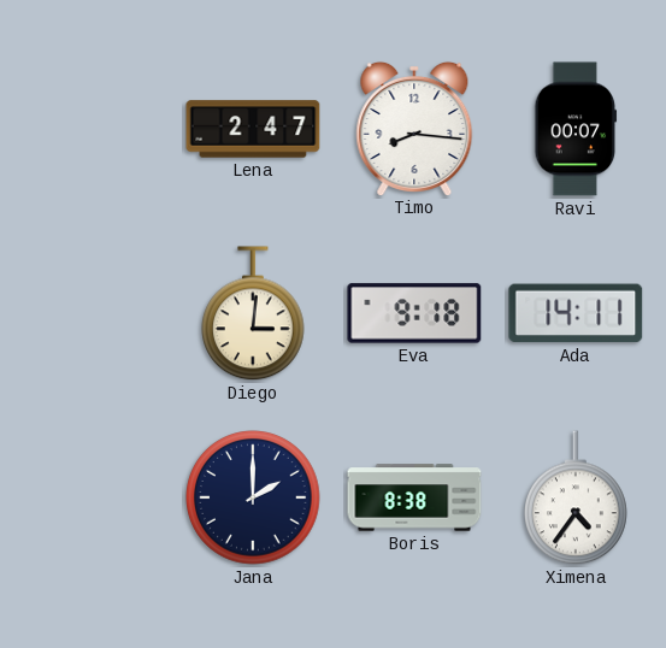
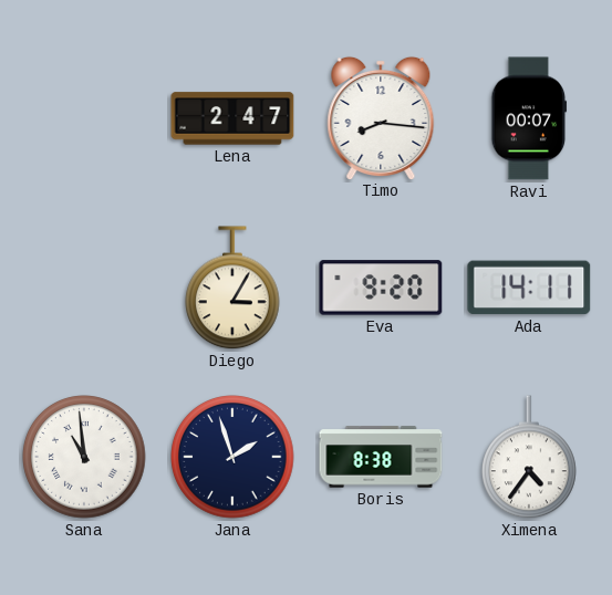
Diego: 3:01 -> 3:05 (234, 289)
Eva: 9:18 -> 9:20 (381, 288)
Sana: none -> 10:59 (84, 457)
Jana: 2:00 -> 1:57 (232, 457)
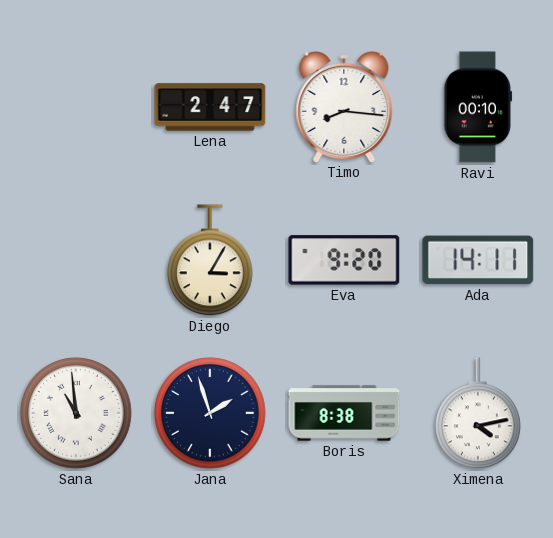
Ravi: 00:07 -> 00:10 (478, 107)
Ximena: 4:36 -> 4:13 (479, 414)
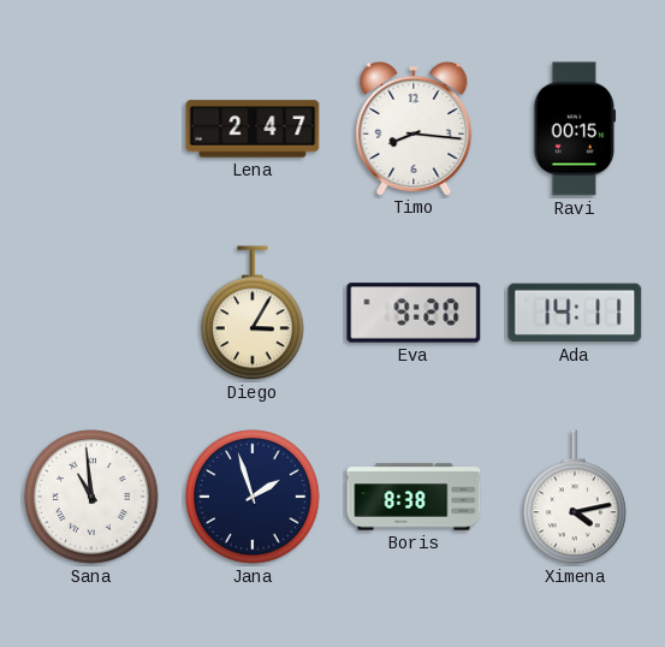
Ravi: 00:10 -> 00:15 (575, 129)
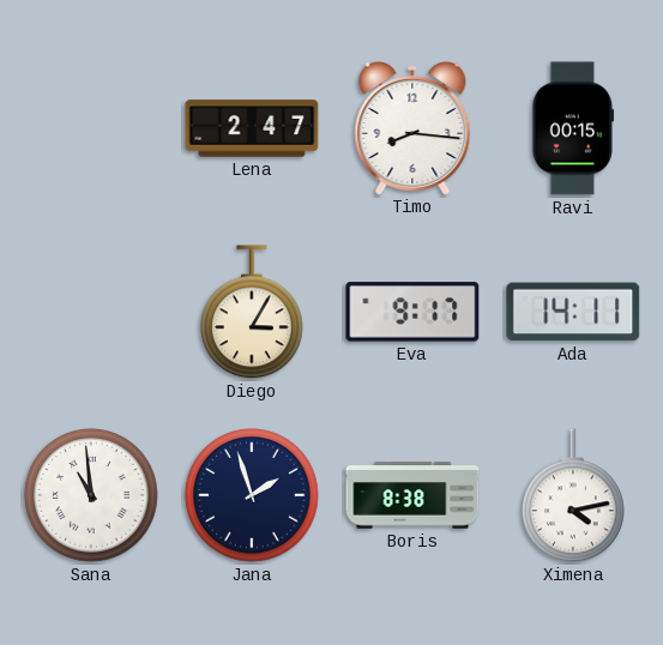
Eva: 9:20 -> 9:17 (412, 312)
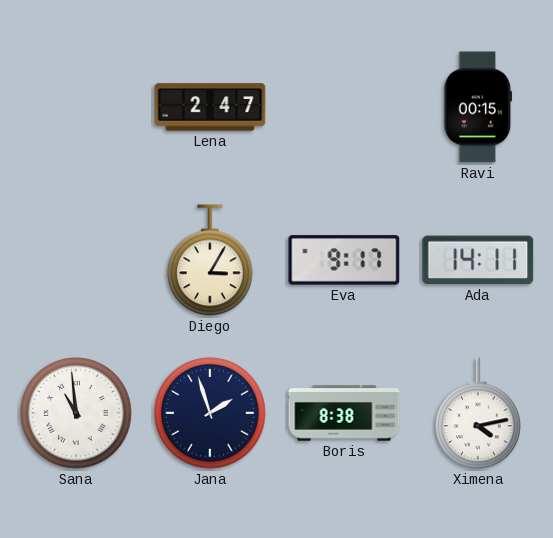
Timo: 8:16 -> none (412, 127)
